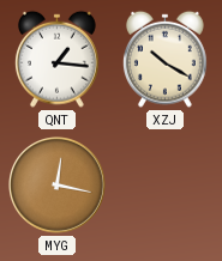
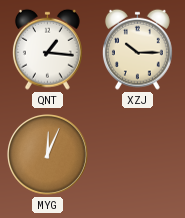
XZJ: 10:20 -> 10:15 (137, 49)
MYG: 12:17 -> 12:04 (48, 155)
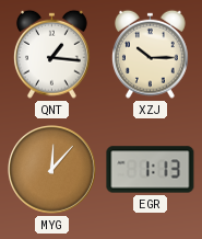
MYG: 12:04 -> 12:07 (52, 170)
EGR: none -> 1:13 (151, 170)
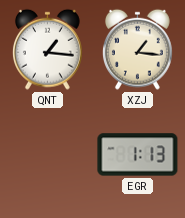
XZJ: 10:15 -> 1:16 (137, 49)
MYG: 12:07 -> none (52, 170)
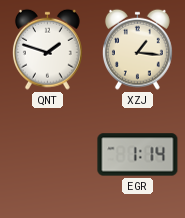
QNT: 1:16 -> 1:48 (47, 49)
EGR: 1:13 -> 1:14 (138, 155)
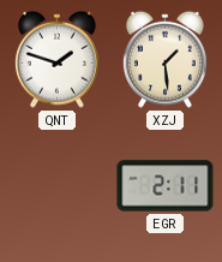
XZJ: 1:16 -> 1:29 (164, 59)
EGR: 1:14 -> 2:11 (166, 186)
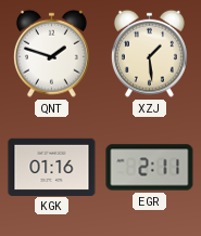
KGK: none -> 01:16 (52, 167)
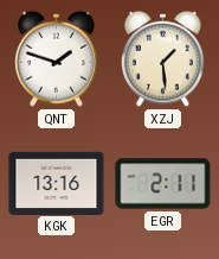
KGK: 01:16 -> 13:16 (57, 183)
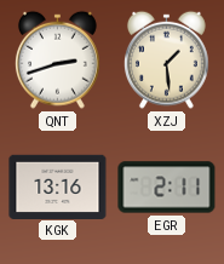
QNT: 1:48 -> 2:42 (57, 59)
